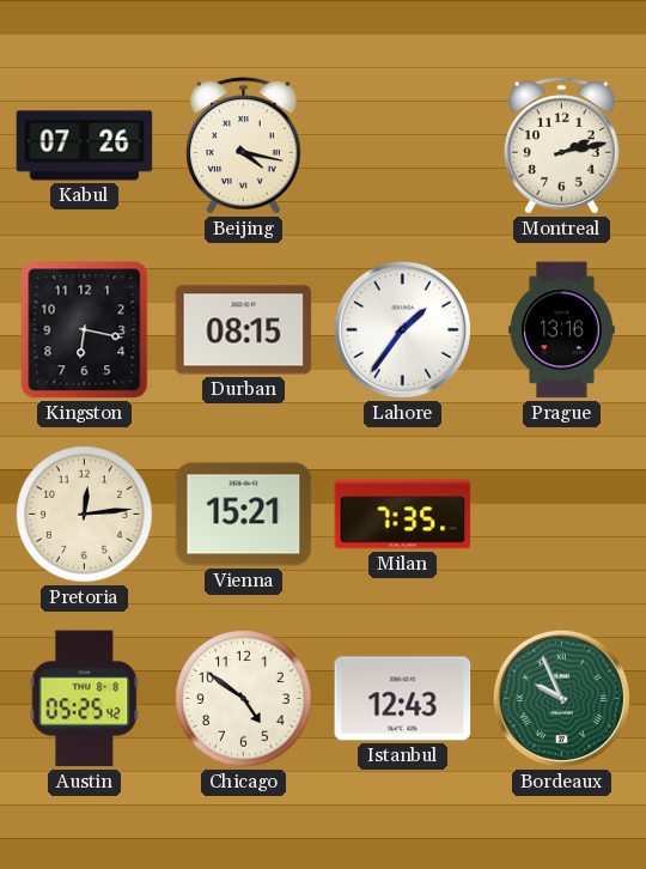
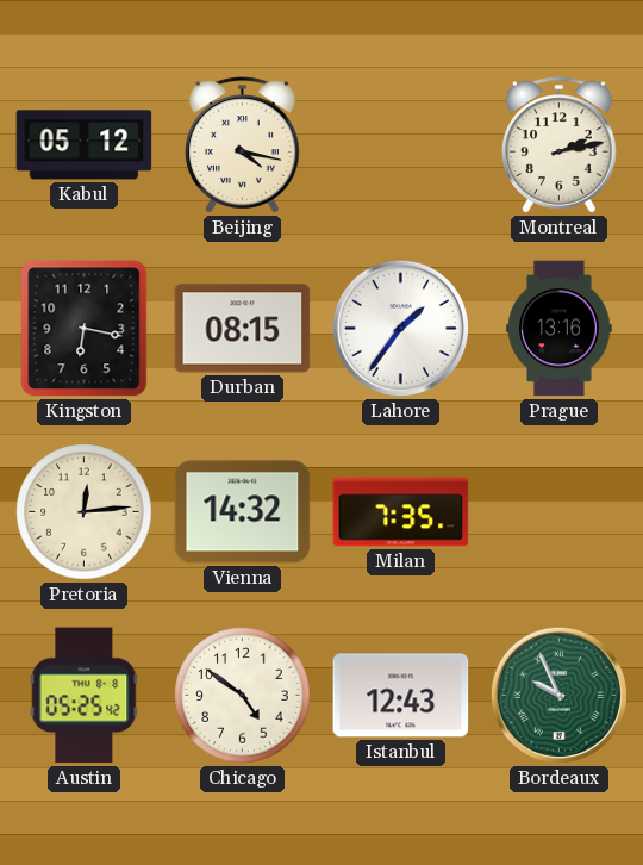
Kabul: 07:26 -> 05:12 (85, 145)
Vienna: 15:21 -> 14:32 (243, 512)
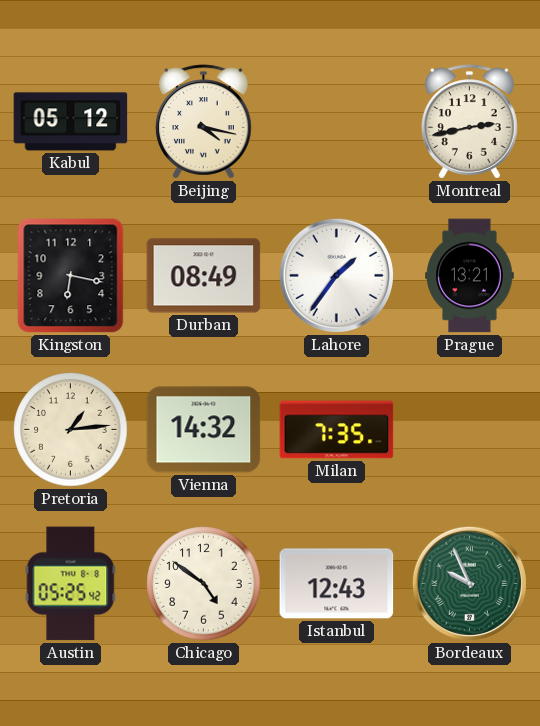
Montreal: 2:13 -> 2:43 (470, 122)
Durban: 08:15 -> 08:49 (204, 276)
Prague: 13:16 -> 13:21 (470, 276)
Pretoria: 12:14 -> 1:14 (71, 430)
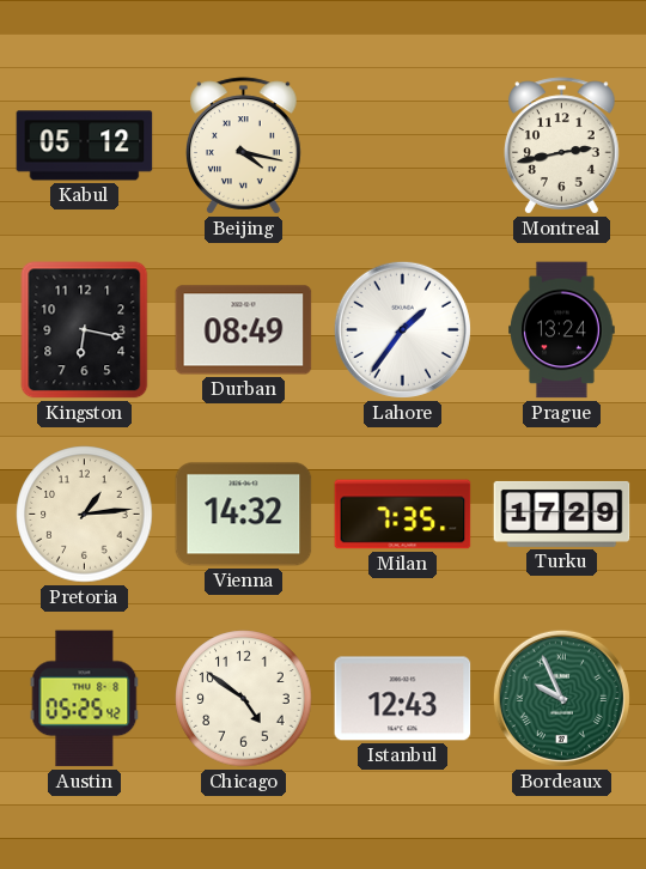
Prague: 13:21 -> 13:24 (562, 330)
Turku: none -> 17:29 (562, 513)
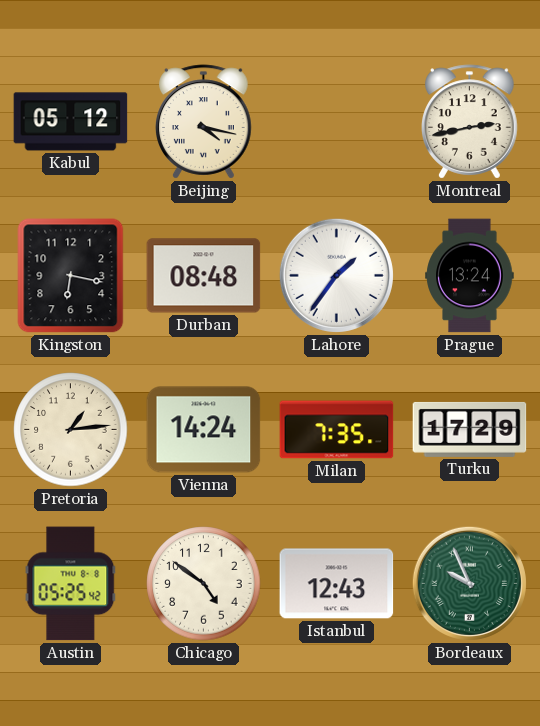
Durban: 08:49 -> 08:48 (204, 276)
Vienna: 14:32 -> 14:24 (204, 430)
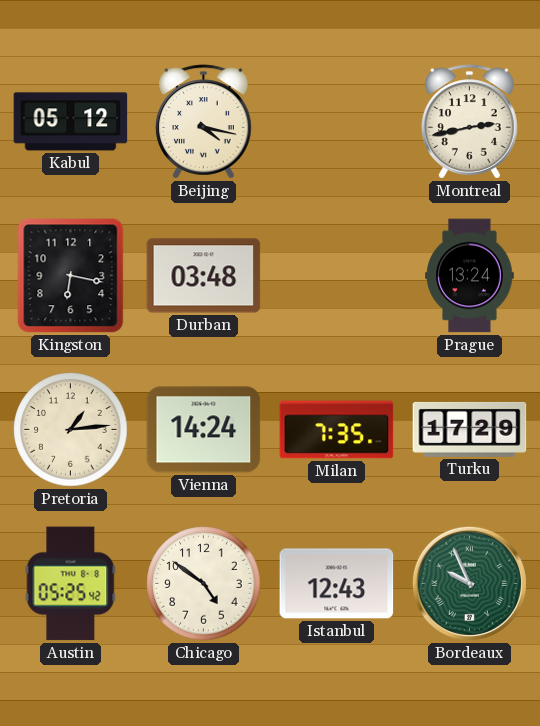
Durban: 08:48 -> 03:48 (204, 276)
Lahore: 1:36 -> none (336, 275)
